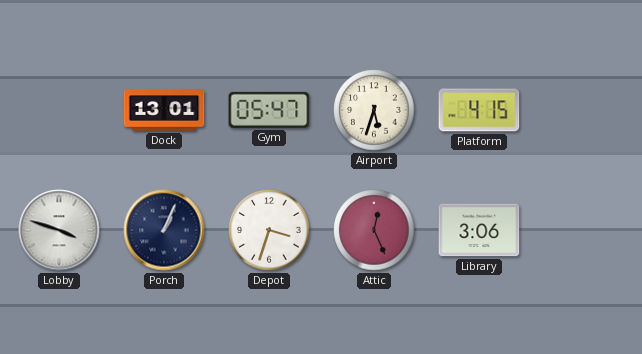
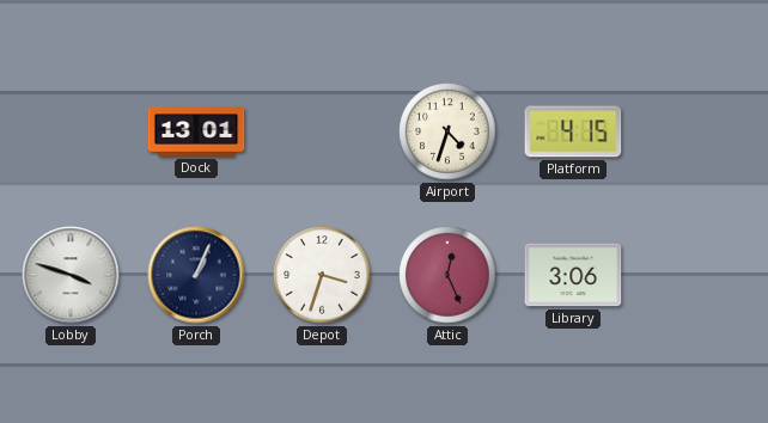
Gym: 05:47 -> none (269, 110)
Airport: 5:33 -> 4:33 (447, 131)
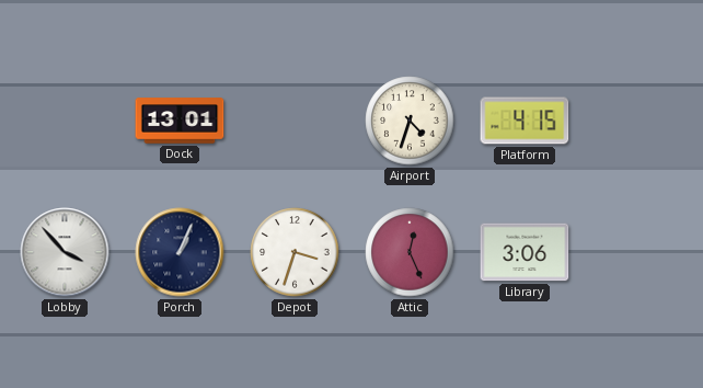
Lobby: 3:48 -> 3:53 (65, 252)
